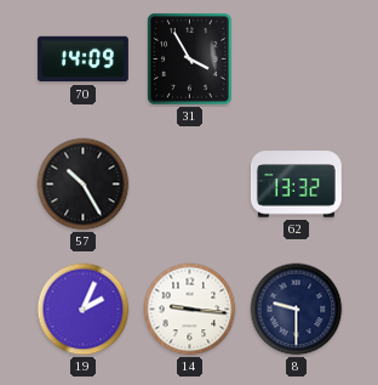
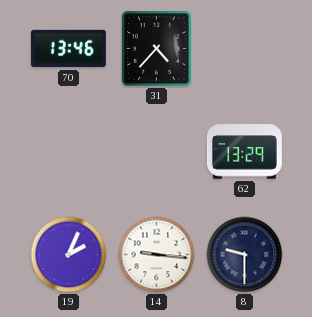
70: 14:09 -> 13:46 (68, 49)
31: 3:55 -> 4:37 (157, 49)
57: 10:25 -> none (84, 185)
62: 13:32 -> 13:29 (244, 152)
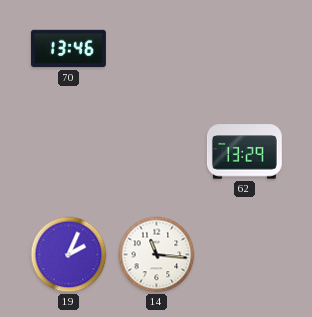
31: 4:37 -> none (157, 49)
14: 9:16 -> 11:16 (157, 255)
8: 9:30 -> none (245, 255)
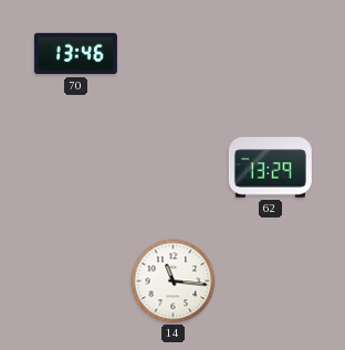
19: 2:04 -> none (69, 255)
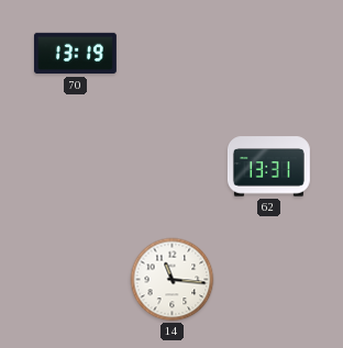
70: 13:46 -> 13:19 (75, 54)
62: 13:29 -> 13:31 (268, 167)
